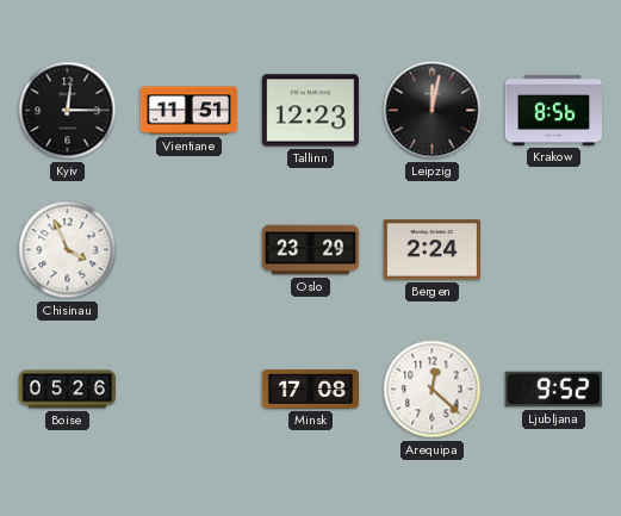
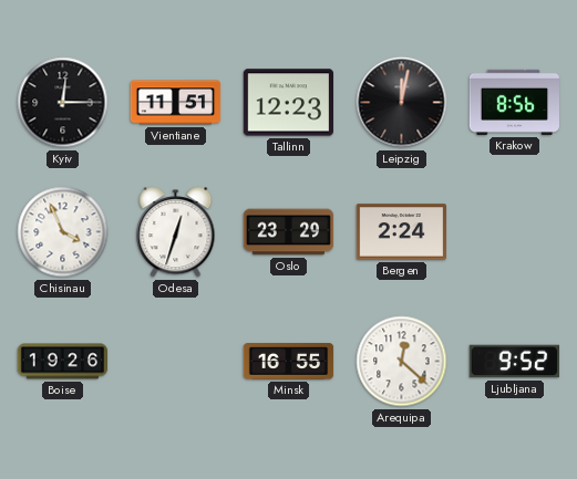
Odesa: none -> 12:33 (176, 232)
Boise: 05:26 -> 19:26 (63, 362)
Minsk: 17:08 -> 16:55 (289, 362)
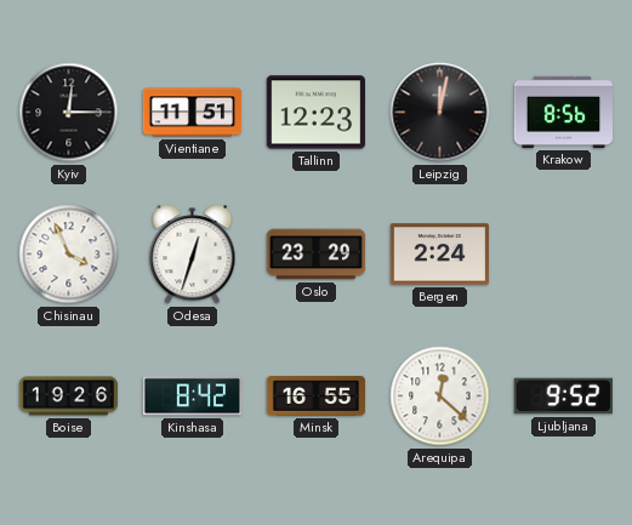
Kinshasa: none -> 8:42 (192, 396)
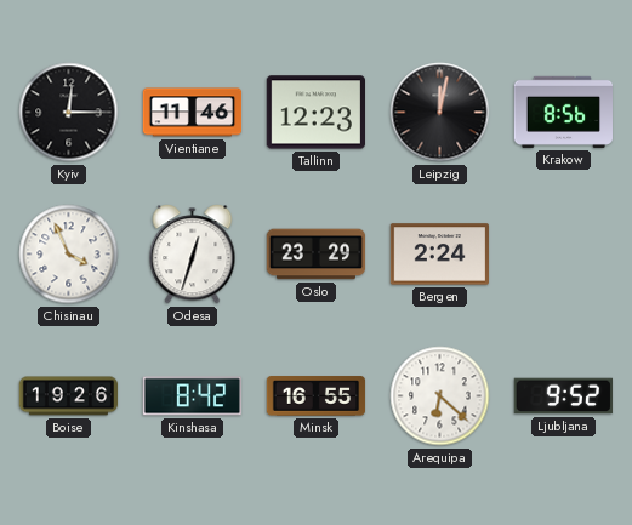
Vientiane: 11:51 -> 11:46 (193, 113)
Arequipa: 12:22 -> 6:22 (440, 396)
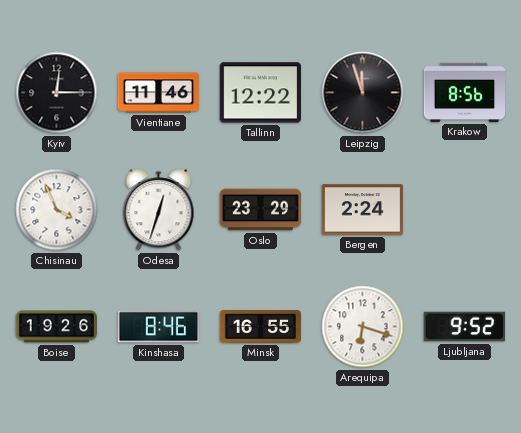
Tallinn: 12:23 -> 12:22 (260, 93)
Leipzig: 12:02 -> 11:57 (363, 93)
Kinshasa: 8:42 -> 8:46 (158, 327)
Arequipa: 6:22 -> 6:18 (363, 327)
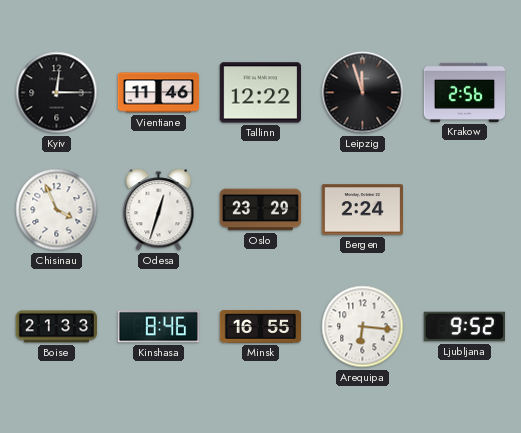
Krakow: 8:56 -> 2:56 (465, 92)
Boise: 19:26 -> 21:33 (57, 327)
Arequipa: 6:18 -> 6:16 (363, 327)
